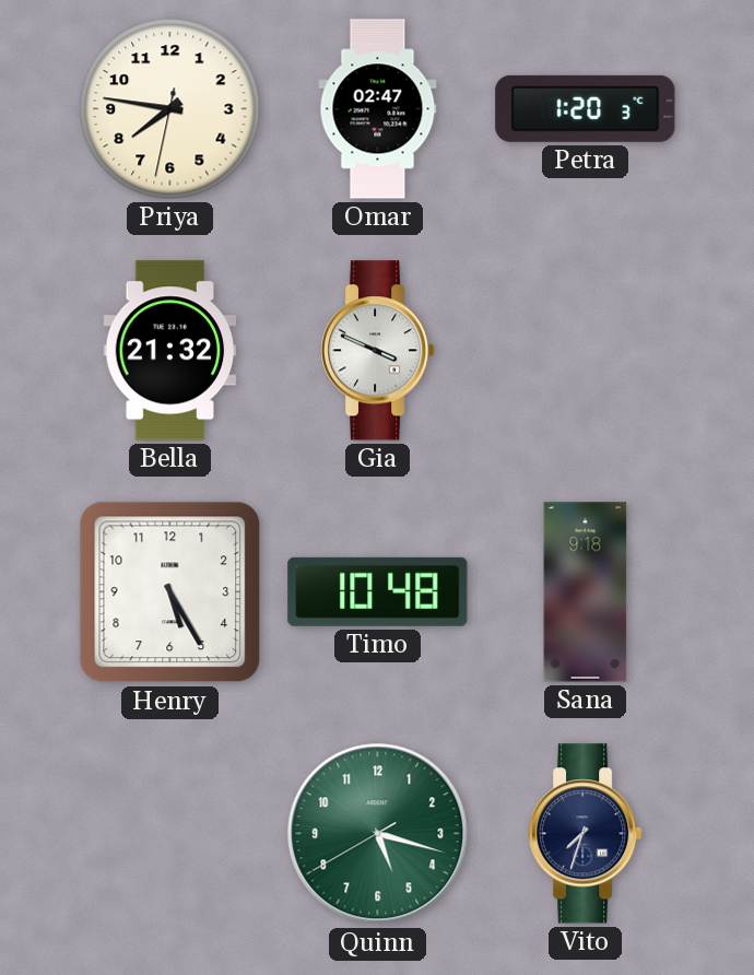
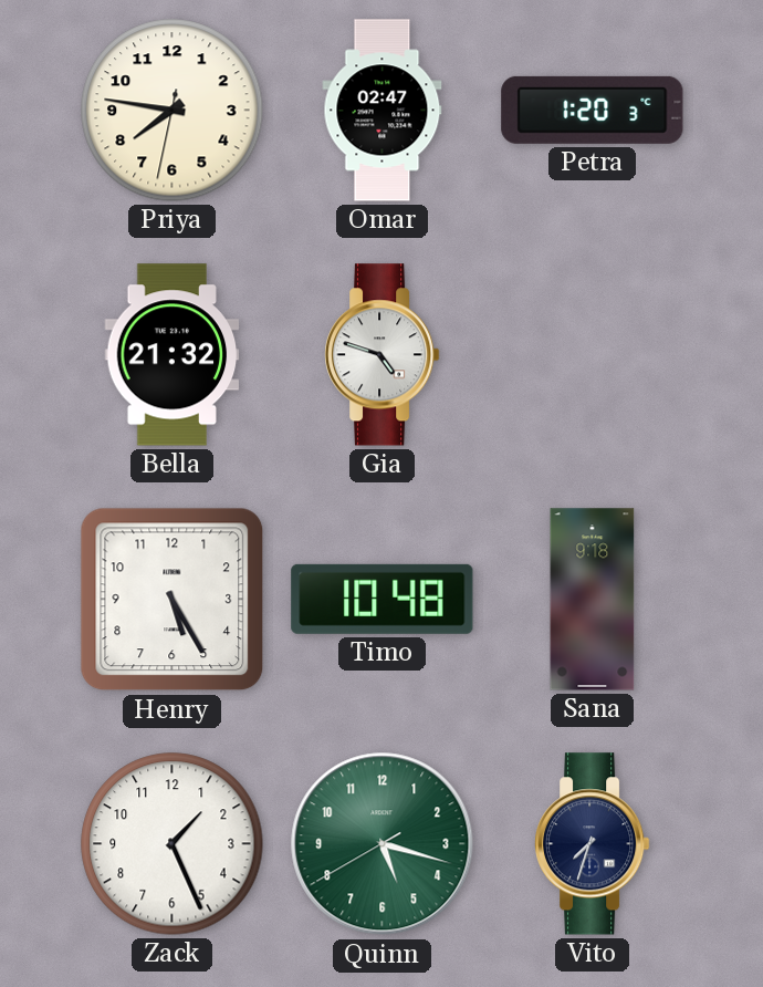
Gia: 3:49 -> 4:48 (383, 355)
Zack: none -> 1:26 (173, 844)
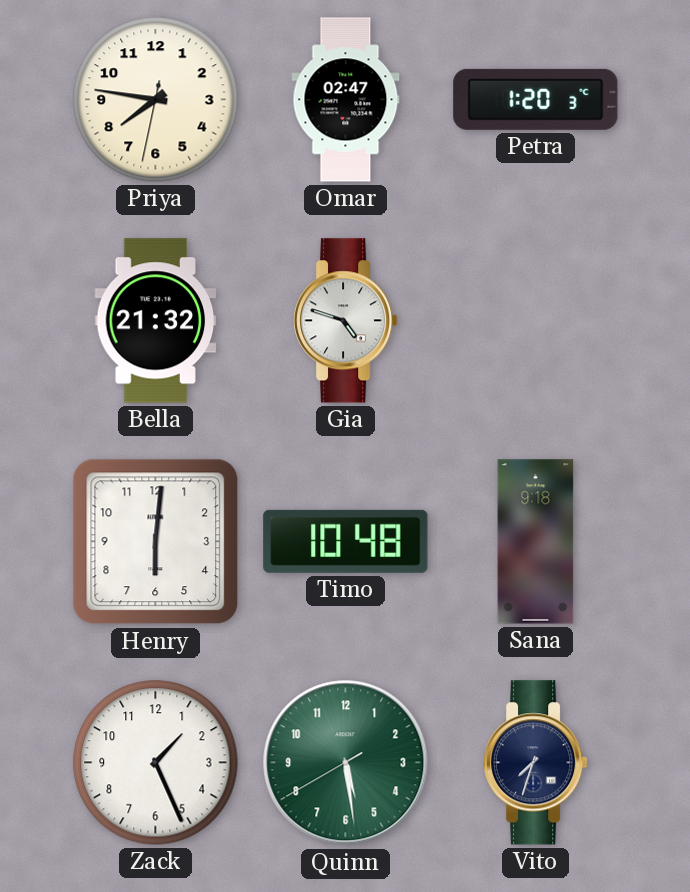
Henry: 5:25 -> 6:01 (156, 542)
Quinn: 5:17 -> 5:28 (346, 763)
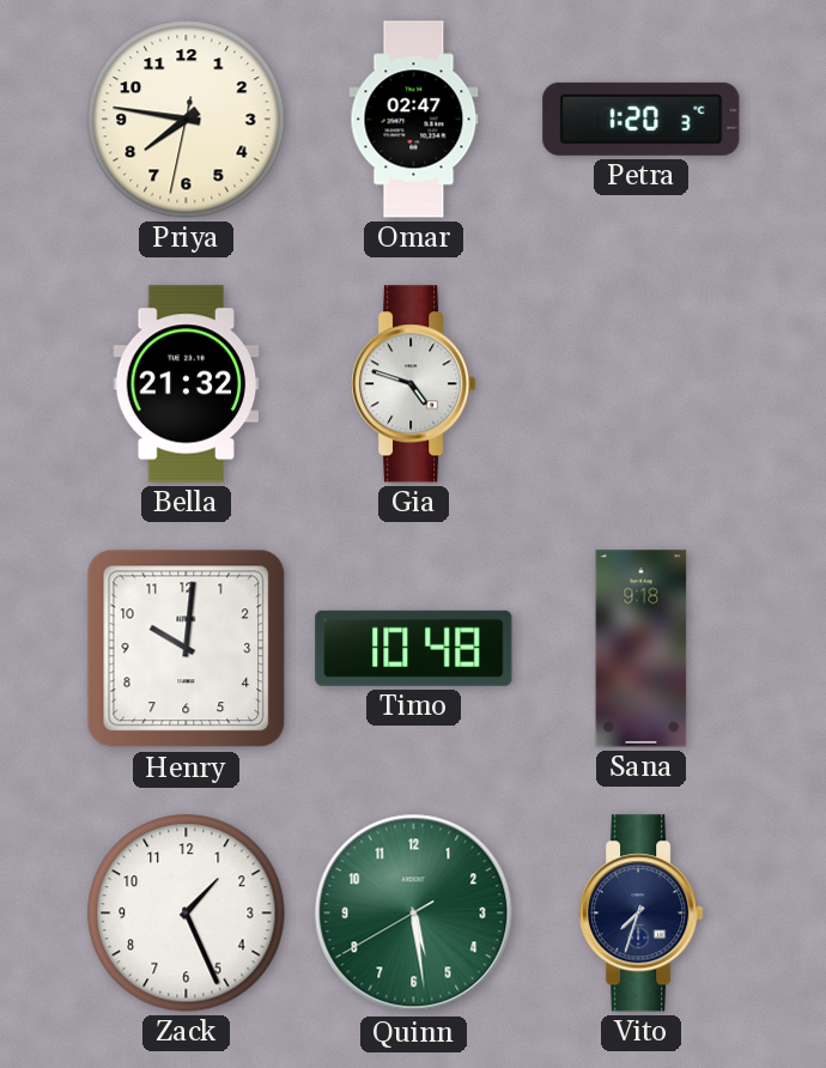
Henry: 6:01 -> 10:01 (187, 649)
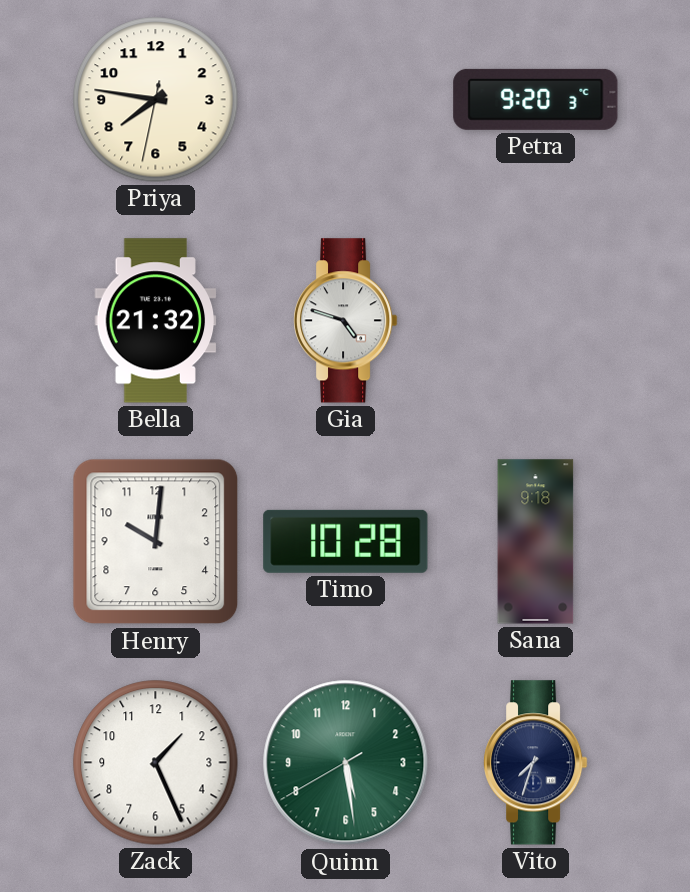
Omar: 02:47 -> none (414, 120)
Petra: 1:20 -> 9:20 (536, 99)
Timo: 10:48 -> 10:28 (346, 541)
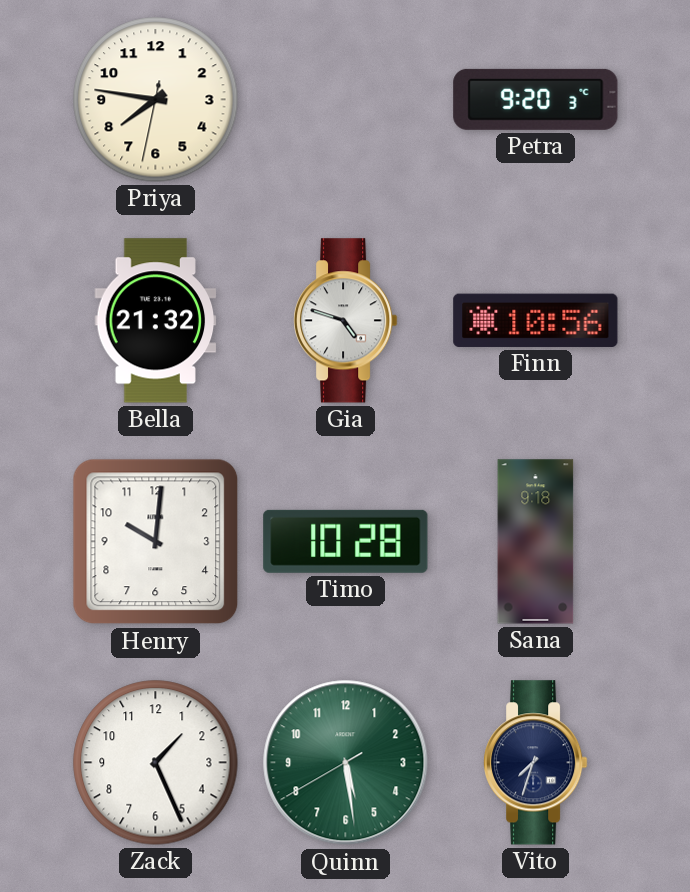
Finn: none -> 10:56 (536, 320)
